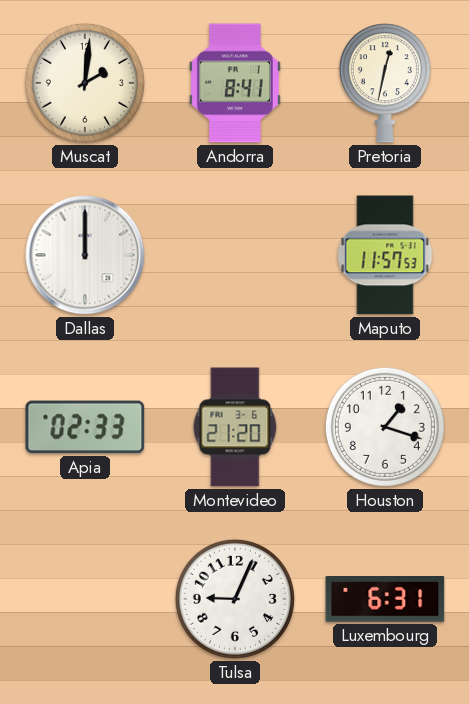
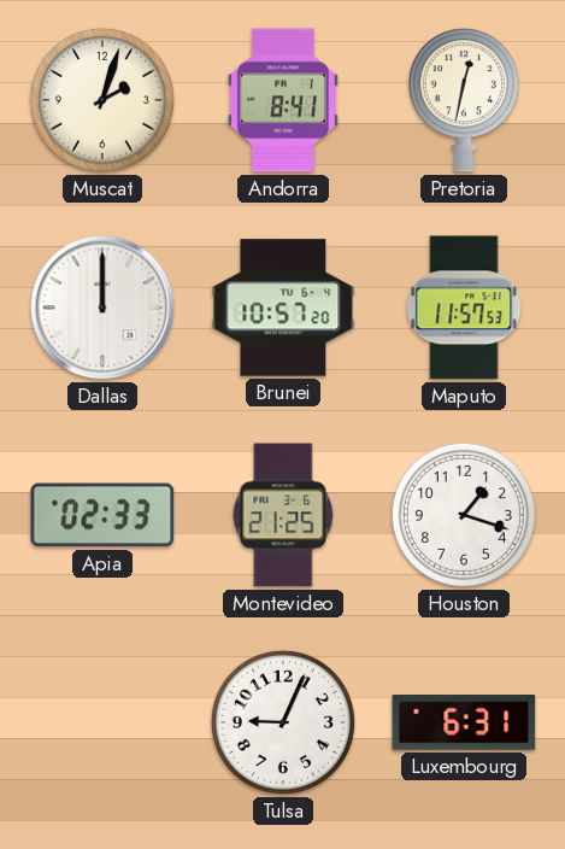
Muscat: 2:01 -> 2:03 (102, 100)
Brunei: none -> 10:57 (283, 308)
Montevideo: 21:20 -> 21:25 (283, 515)
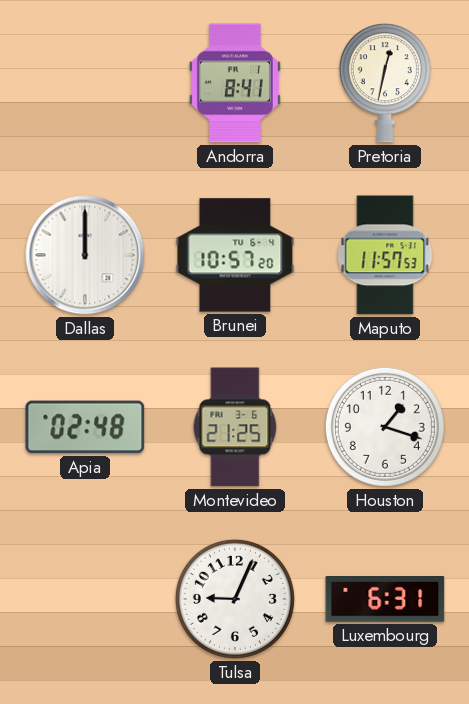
Muscat: 2:03 -> none (102, 100)
Apia: 02:33 -> 02:48 (85, 427)
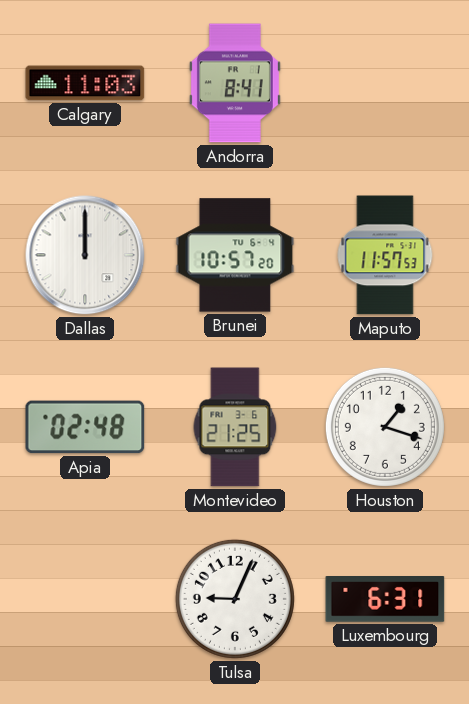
Calgary: none -> 11:03 (85, 83)
Pretoria: 12:32 -> none (385, 83)
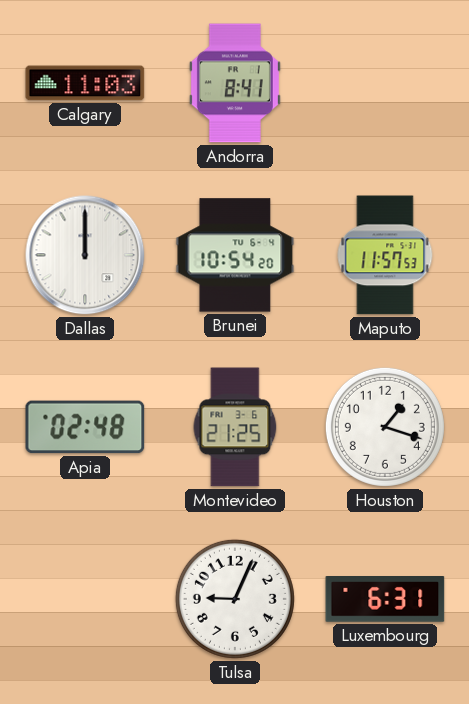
Brunei: 10:57 -> 10:54 (235, 255)
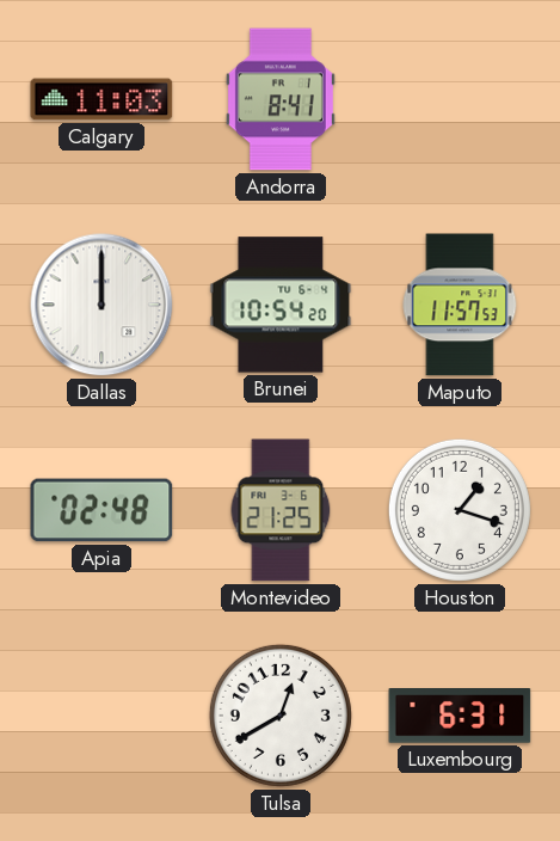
Tulsa: 9:04 -> 12:40 (281, 716)
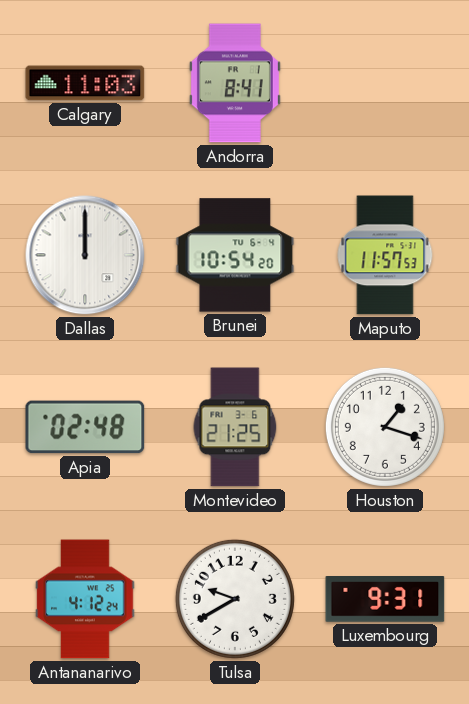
Antananarivo: none -> 4:12 (85, 599)
Tulsa: 12:40 -> 9:40 (235, 599)
Luxembourg: 6:31 -> 9:31 (385, 599)
